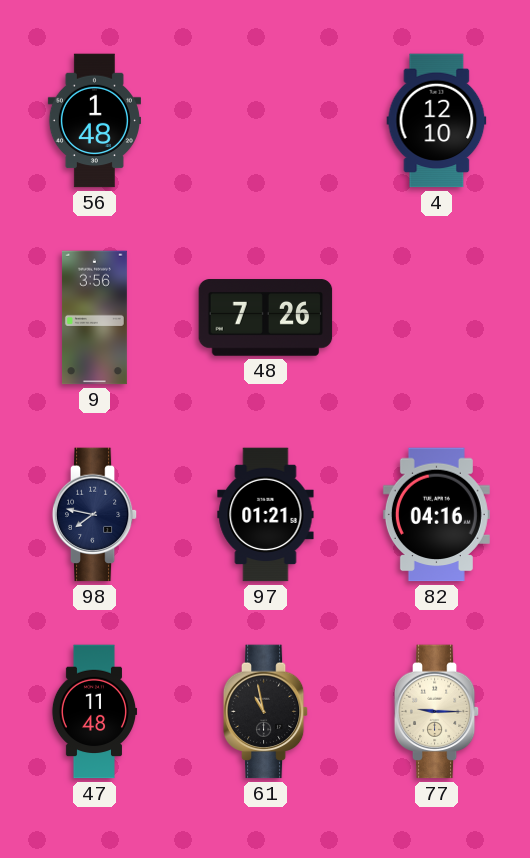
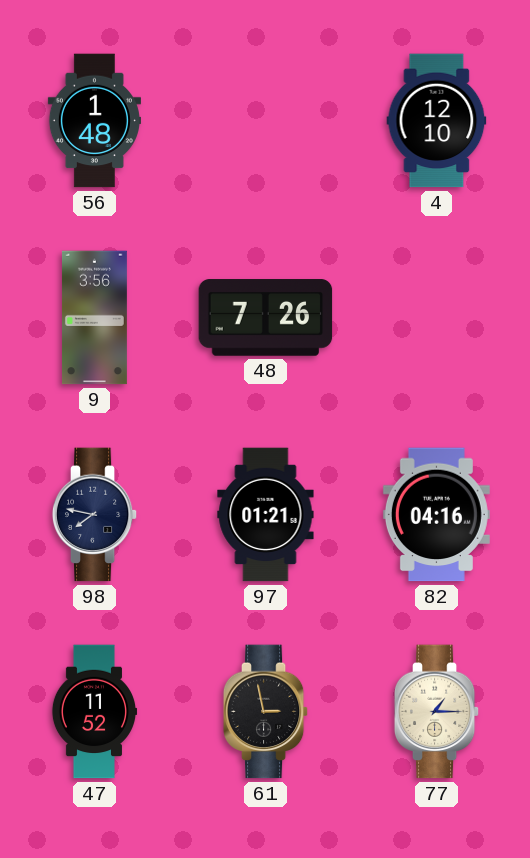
47: 11:48 -> 11:52 (94, 712)
61: 10:58 -> 2:58 (266, 712)
77: 9:15 -> 1:15 (437, 712)
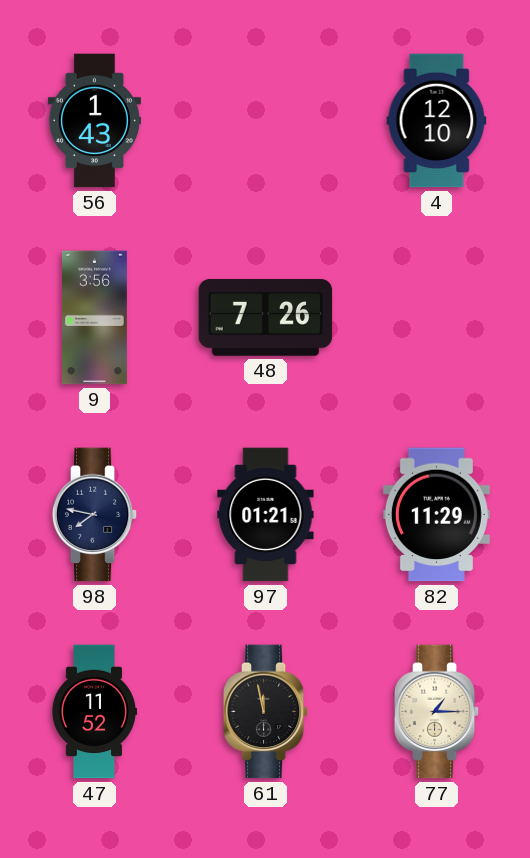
56: 1:48 -> 1:43 (94, 121)
82: 04:16 -> 11:29 (436, 515)
61: 2:58 -> 11:58 (266, 712)
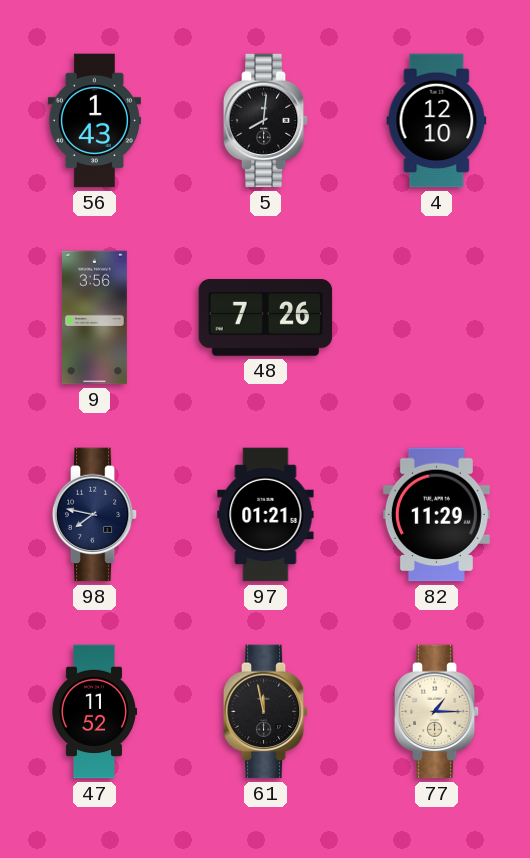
5: none -> 8:01 (266, 121)
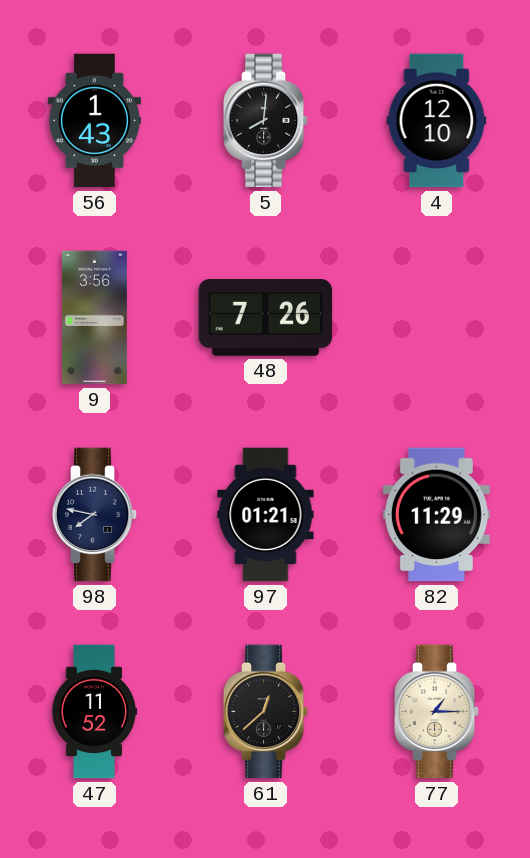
61: 11:58 -> 12:38 (266, 712)
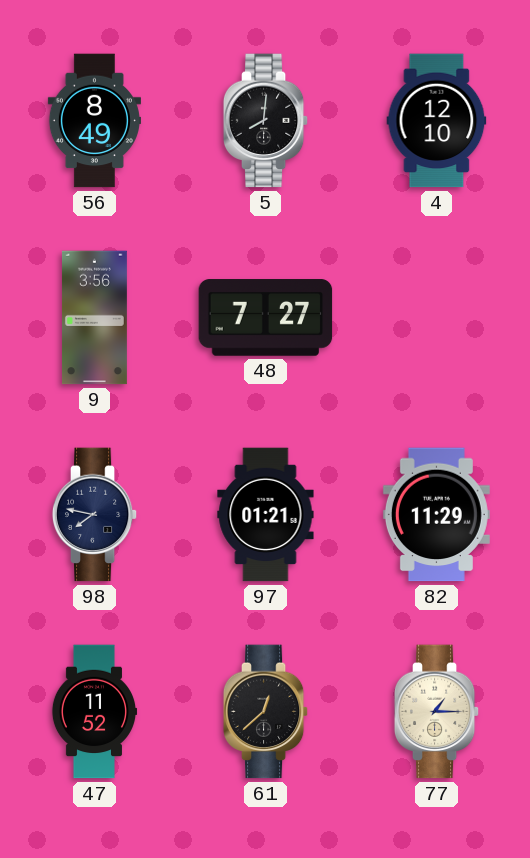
56: 1:43 -> 8:49 (94, 121)
48: 7:26 -> 7:27 (266, 318)
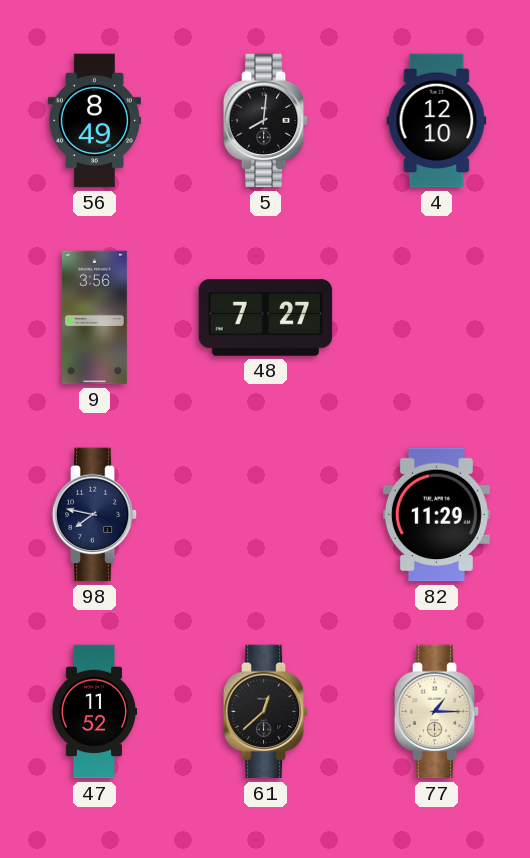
97: 01:21 -> none (266, 515)
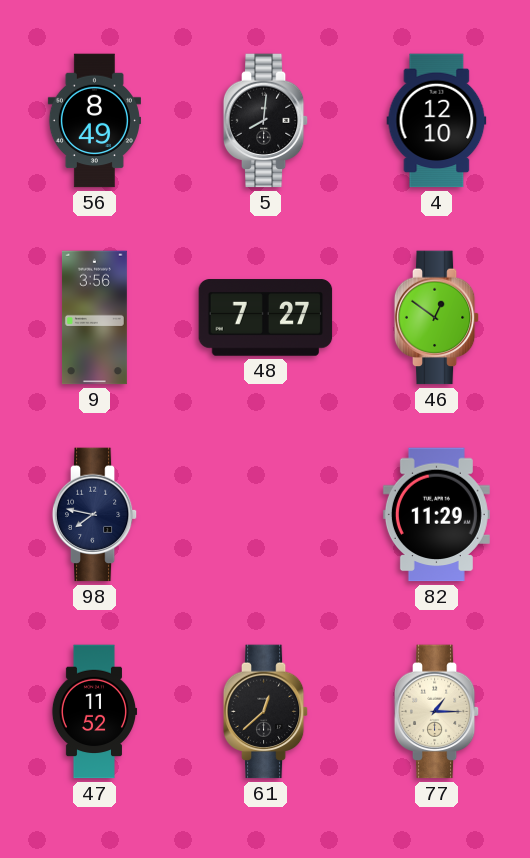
46: none -> 12:51 (437, 318)
